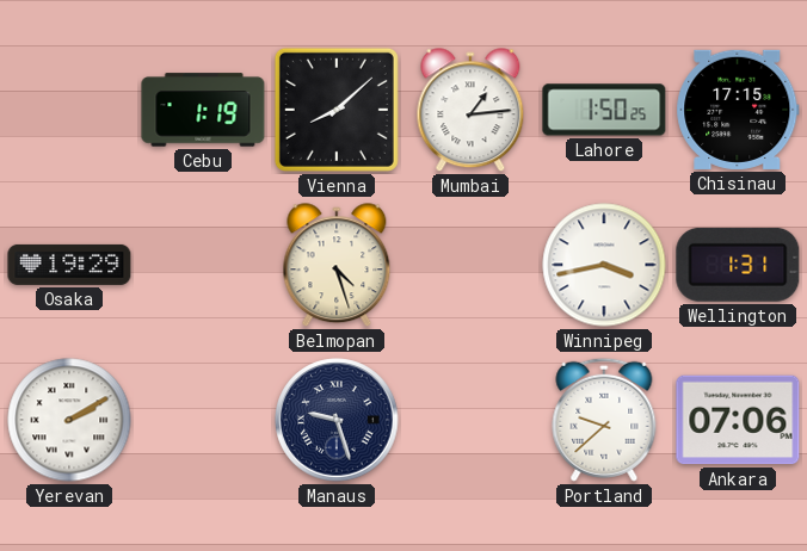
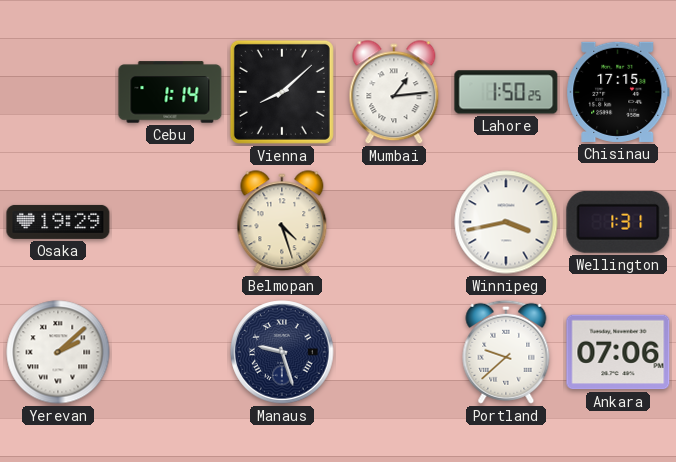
Cebu: 1:19 -> 1:14 (170, 92)
Yerevan: 2:10 -> 2:08 (58, 352)
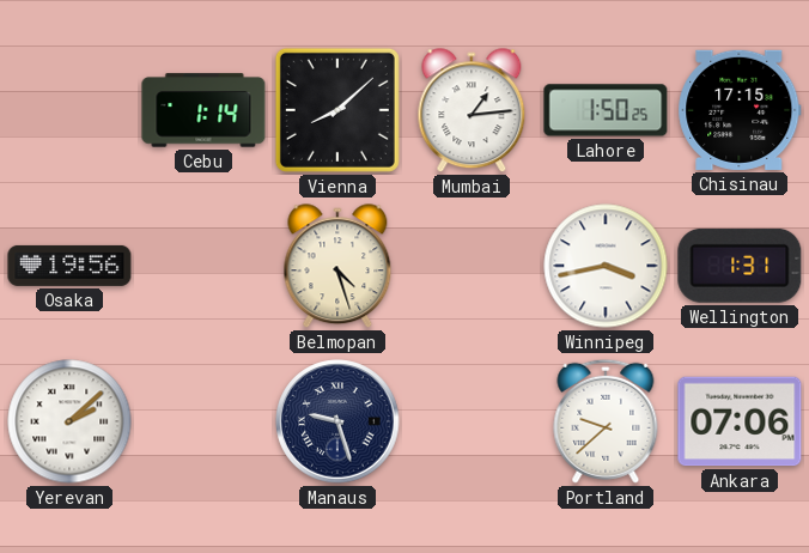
Osaka: 19:29 -> 19:56 (69, 266)
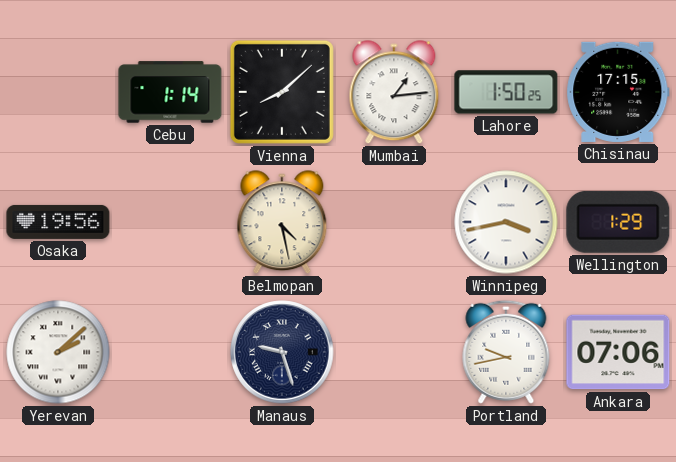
Belmopan: 4:27 -> 4:28 (282, 223)
Wellington: 1:31 -> 1:29 (618, 222)
Portland: 9:38 -> 9:43 (506, 352)
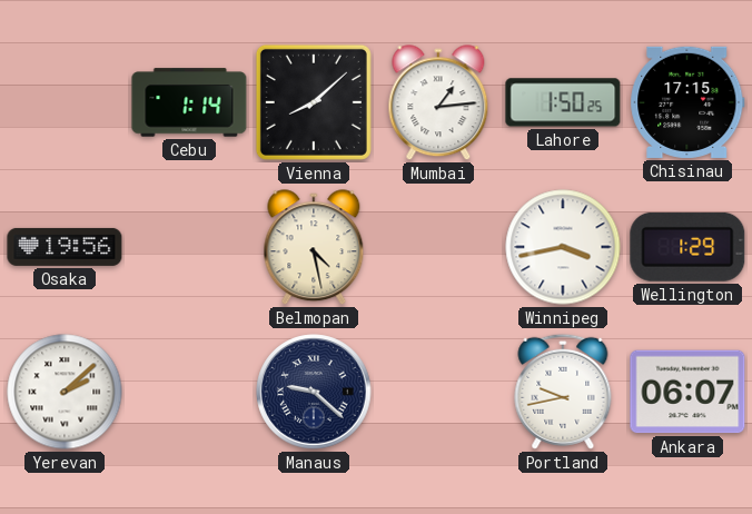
Manaus: 9:27 -> 9:22 (314, 392)
Ankara: 07:06 -> 06:07 (687, 392)
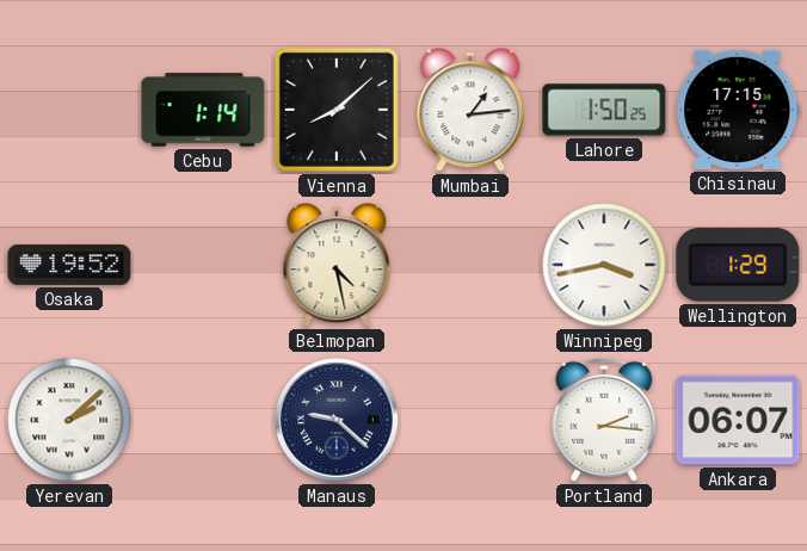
Osaka: 19:56 -> 19:52 (69, 265)
Portland: 9:43 -> 2:16 (604, 420)
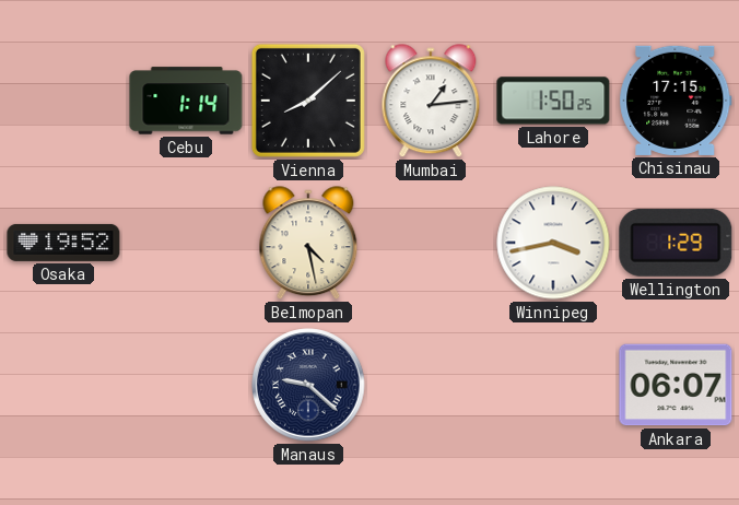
Yerevan: 2:08 -> none (69, 420)
Portland: 2:16 -> none (604, 420)
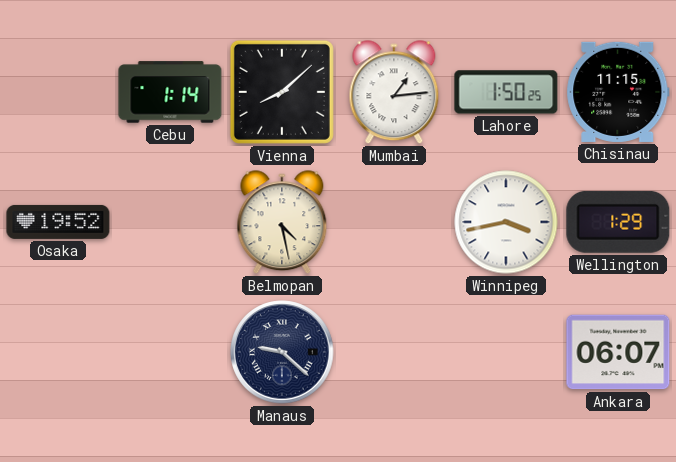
Chisinau: 17:15 -> 11:15 (618, 92)
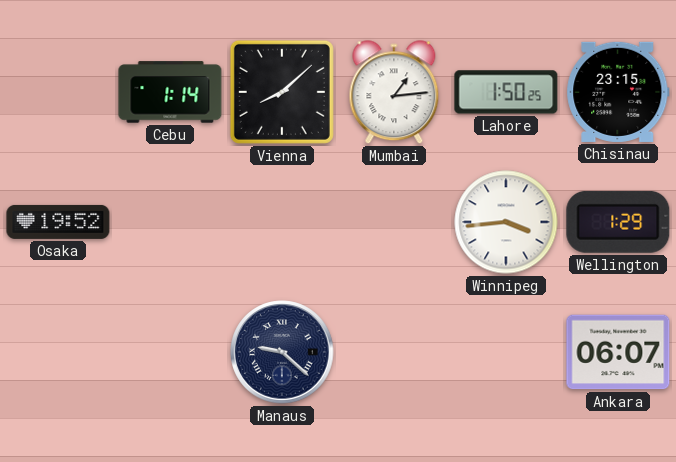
Chisinau: 11:15 -> 23:15 (618, 92)
Belmopan: 4:28 -> none (282, 223)
Winnipeg: 3:43 -> 3:44 (506, 222)
